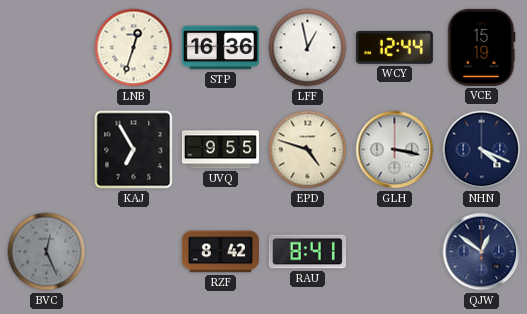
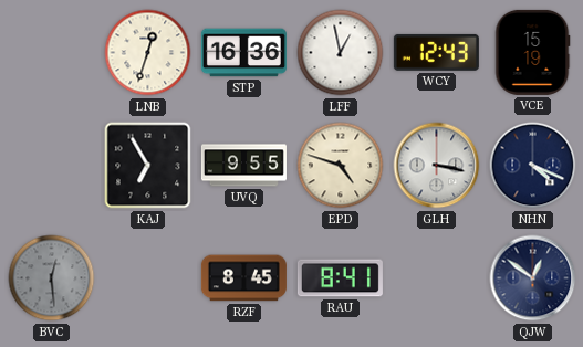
WCY: 12:44 -> 12:43 (436, 52)
BVC: 12:26 -> 12:29 (52, 278)
RZF: 8:42 -> 8:45 (243, 278)
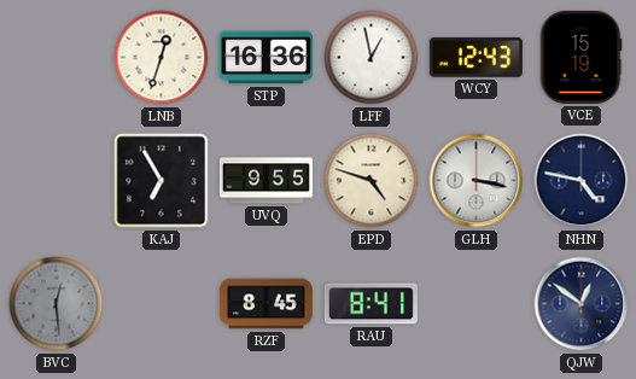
NHN: 4:19 -> 4:47 (582, 181)
